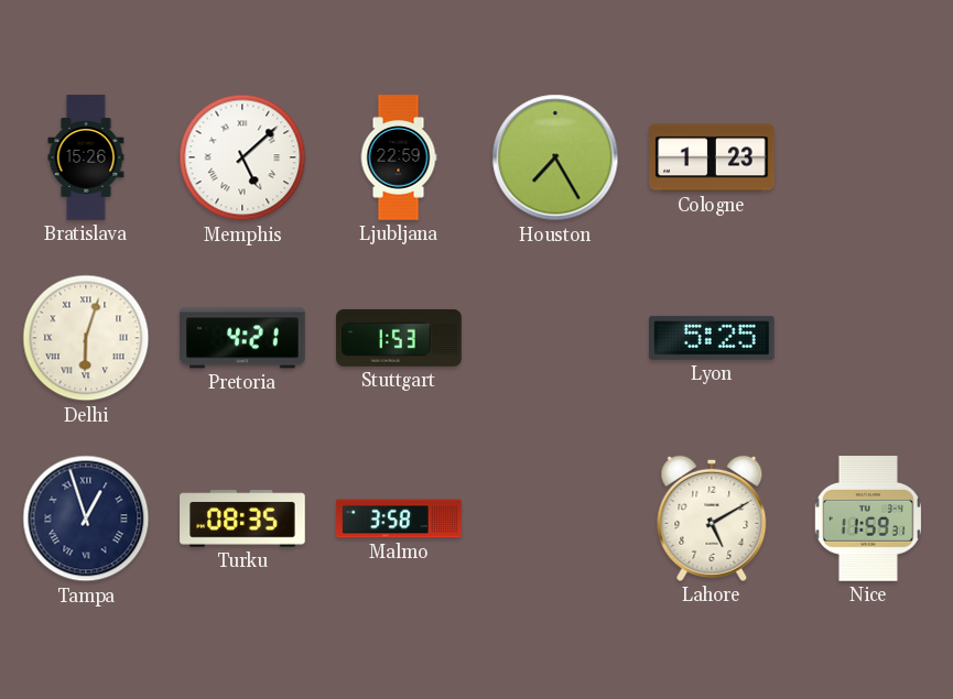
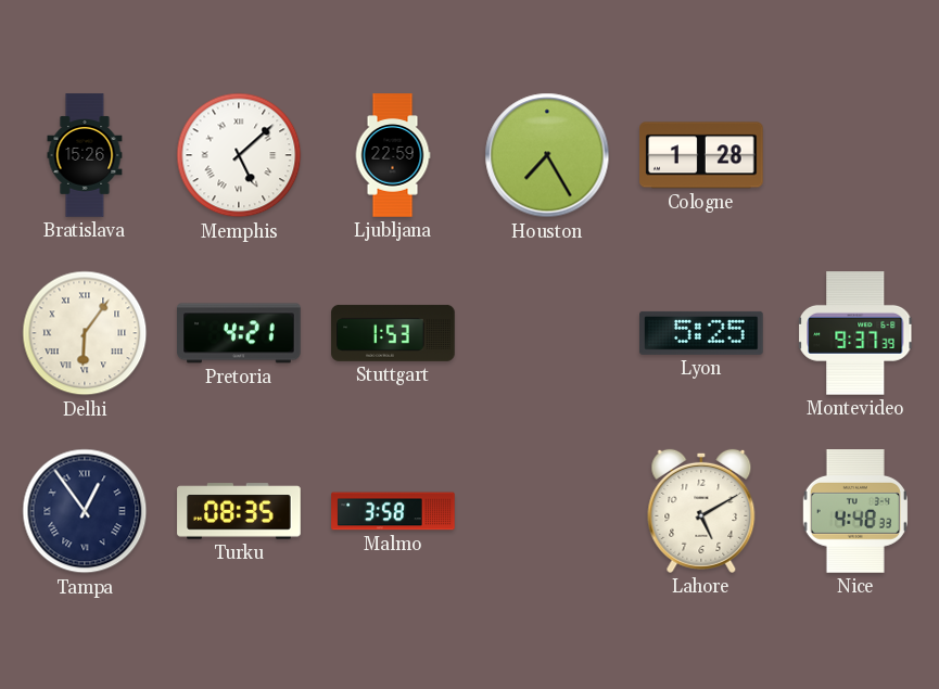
Cologne: 1:23 -> 1:28 (701, 155)
Delhi: 6:03 -> 6:06 (85, 333)
Montevideo: none -> 9:37 (856, 333)
Tampa: 12:57 -> 12:54 (85, 511)
Nice: 11:59 -> 4:48 (855, 511)
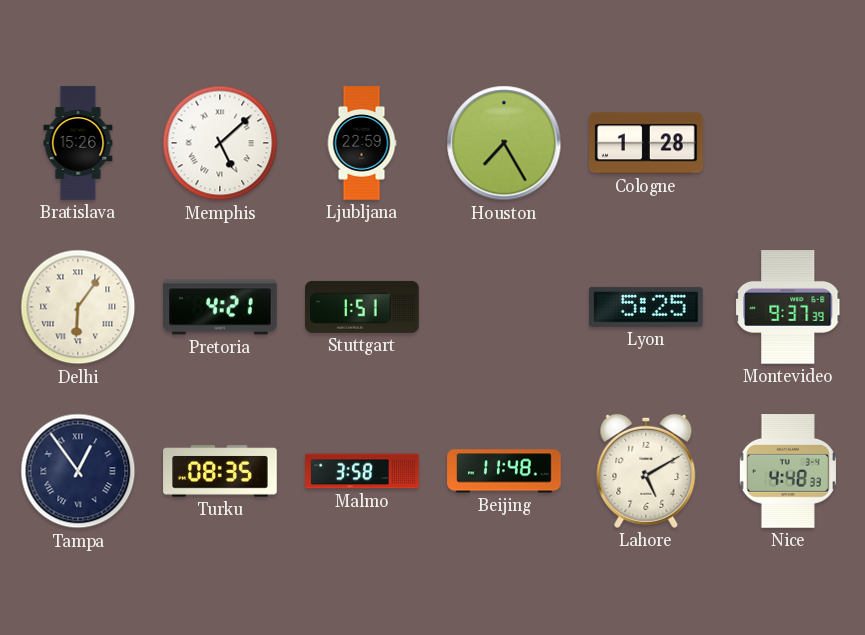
Stuttgart: 1:53 -> 1:51 (362, 307)
Beijing: none -> 11:48 (504, 471)
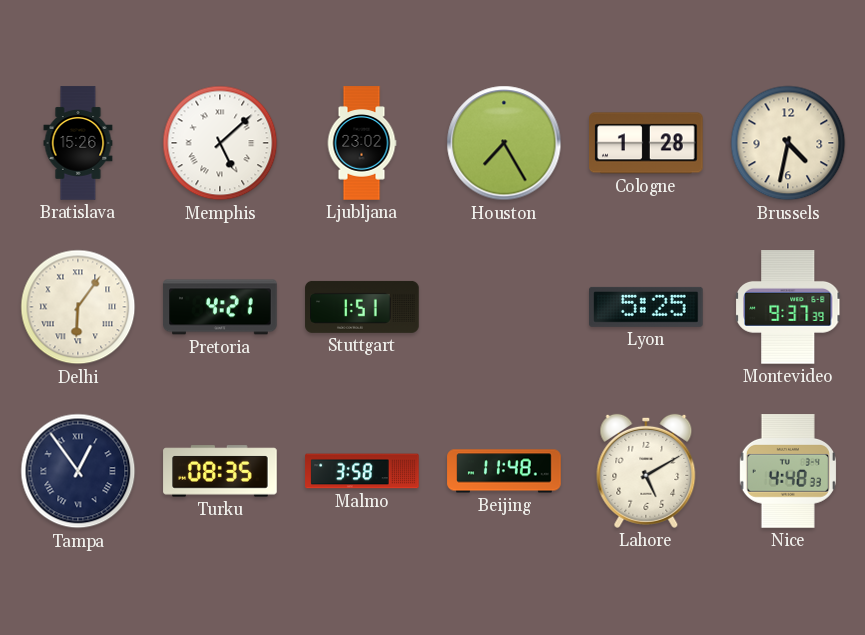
Ljubljana: 22:59 -> 23:02 (362, 143)
Brussels: none -> 4:32 (788, 143)
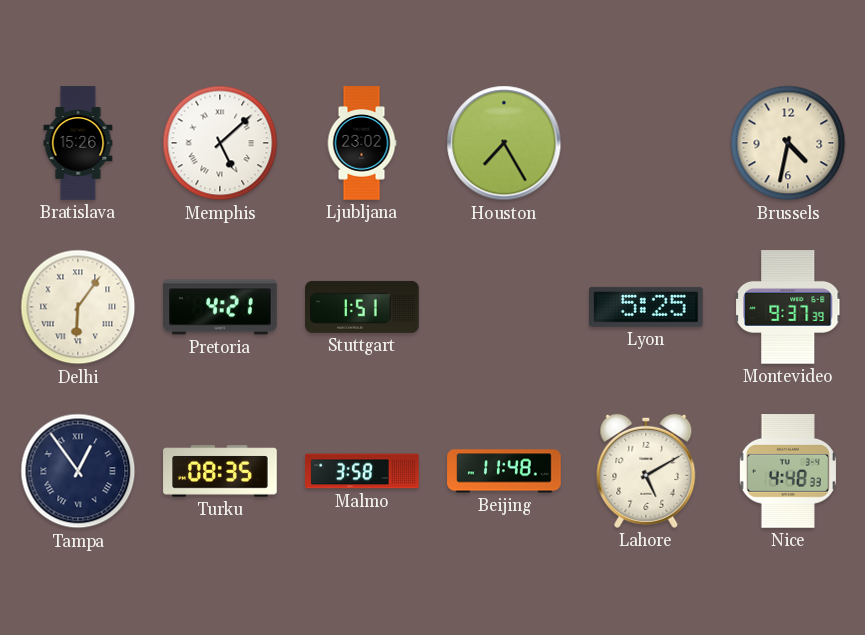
Cologne: 1:28 -> none (646, 143)
